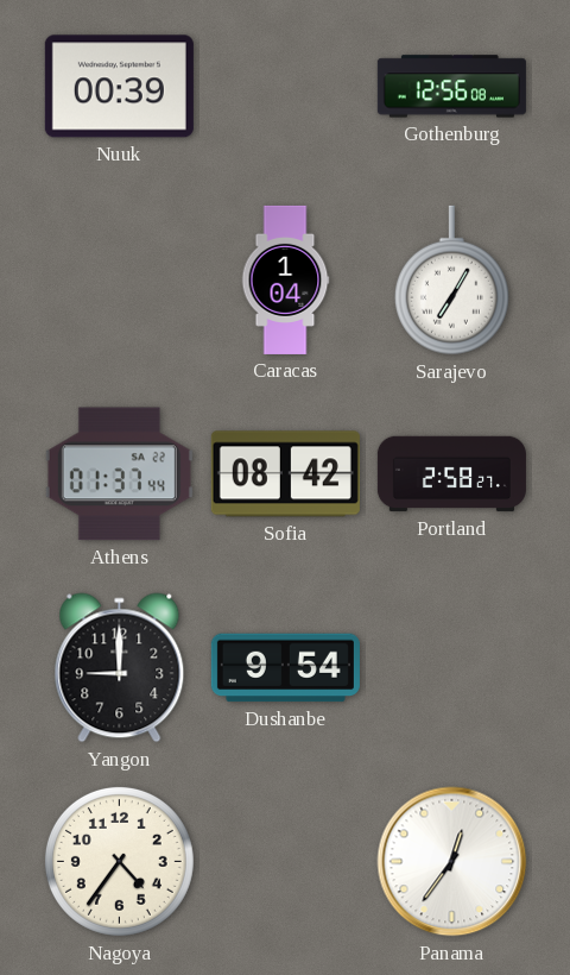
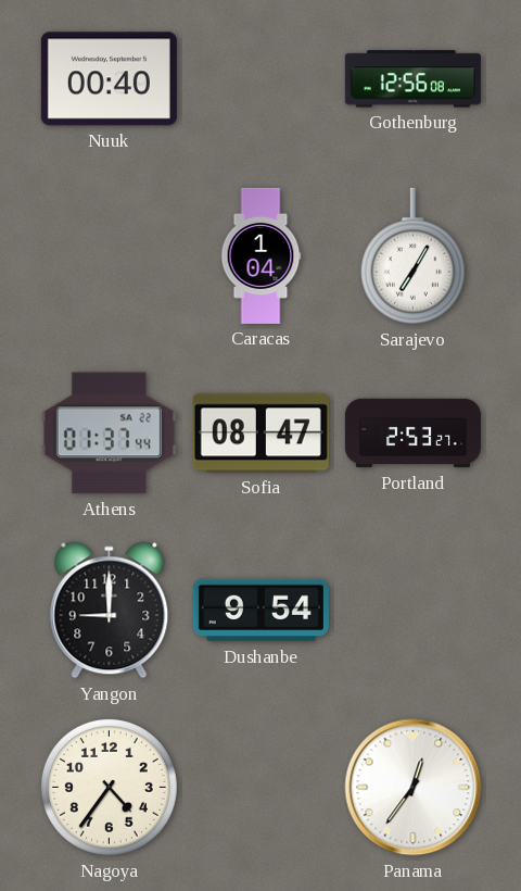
Nuuk: 00:39 -> 00:40 (109, 79)
Sofia: 08:42 -> 08:47 (260, 434)
Portland: 2:58 -> 2:53 (412, 434)
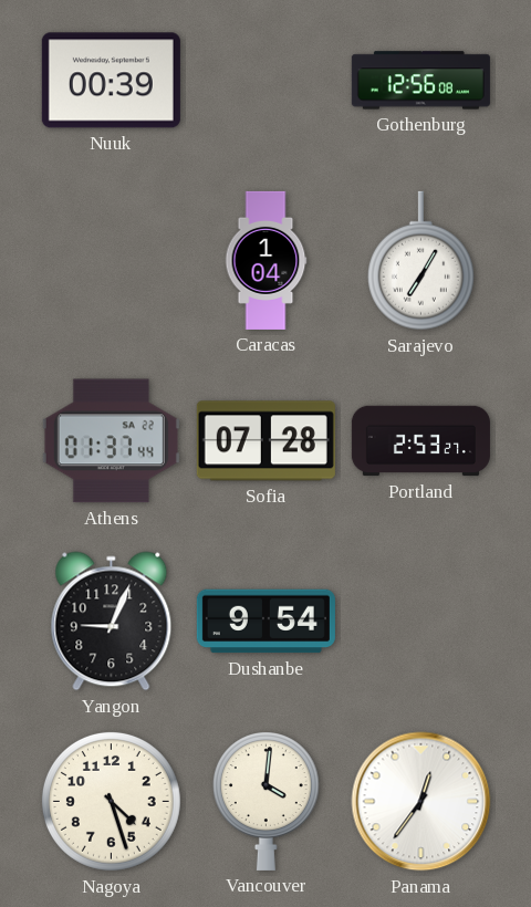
Nuuk: 00:40 -> 00:39 (111, 81)
Sofia: 08:47 -> 07:28 (265, 441)
Yangon: 9:00 -> 9:04 (112, 622)
Nagoya: 4:36 -> 4:27 (111, 801)
Vancouver: none -> 4:01 (265, 801)
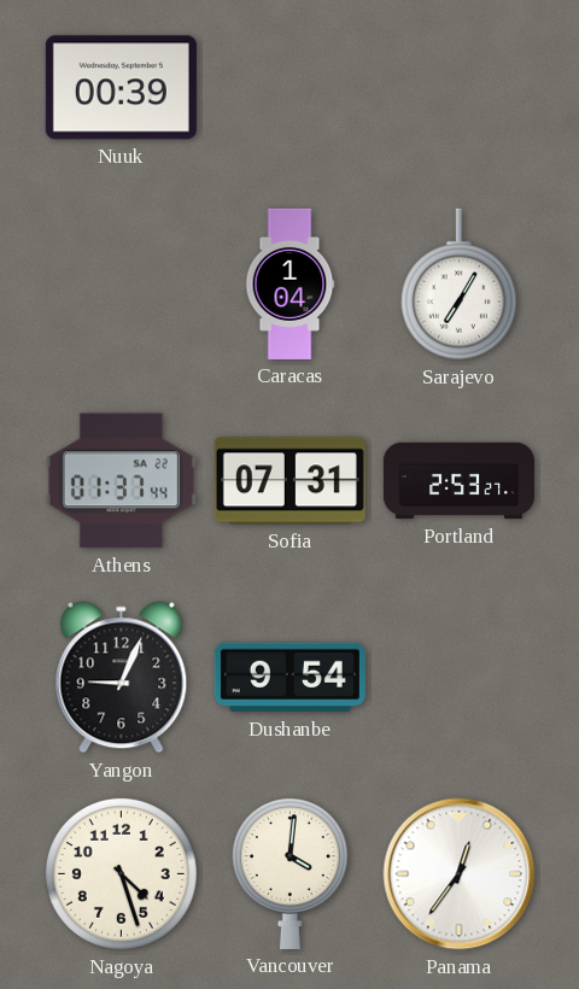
Gothenburg: 12:56 -> none (420, 81)
Sofia: 07:28 -> 07:31 (289, 481)
